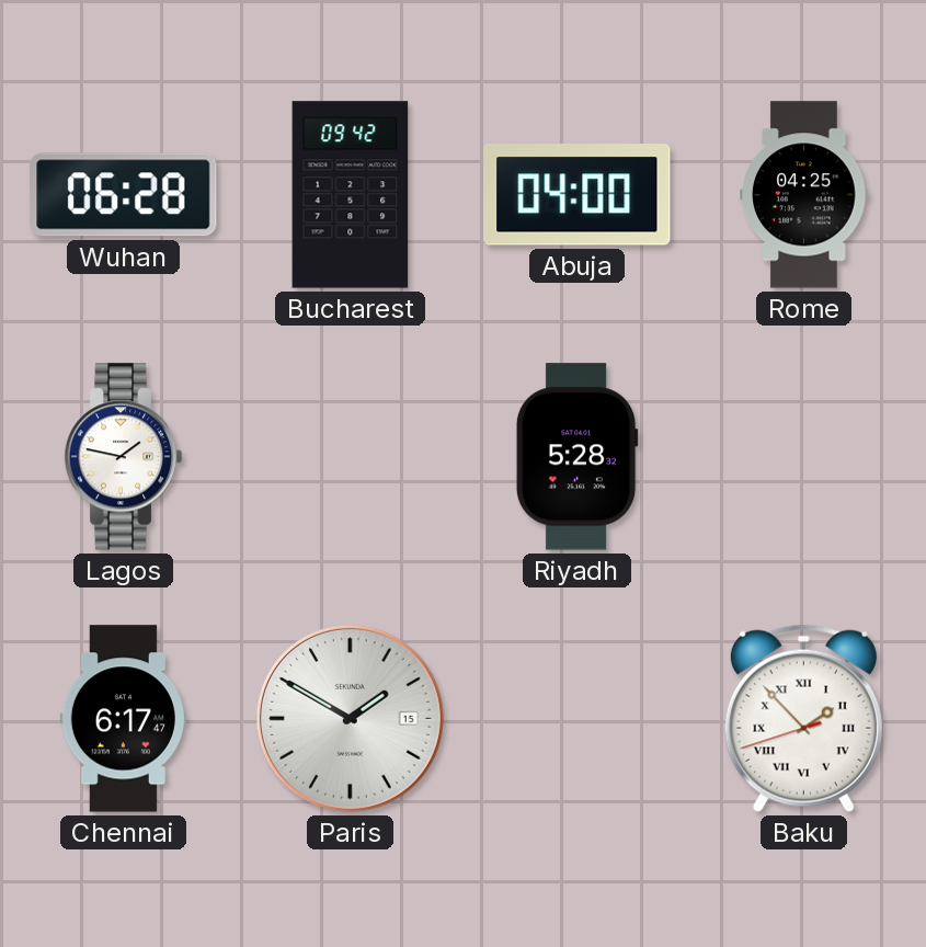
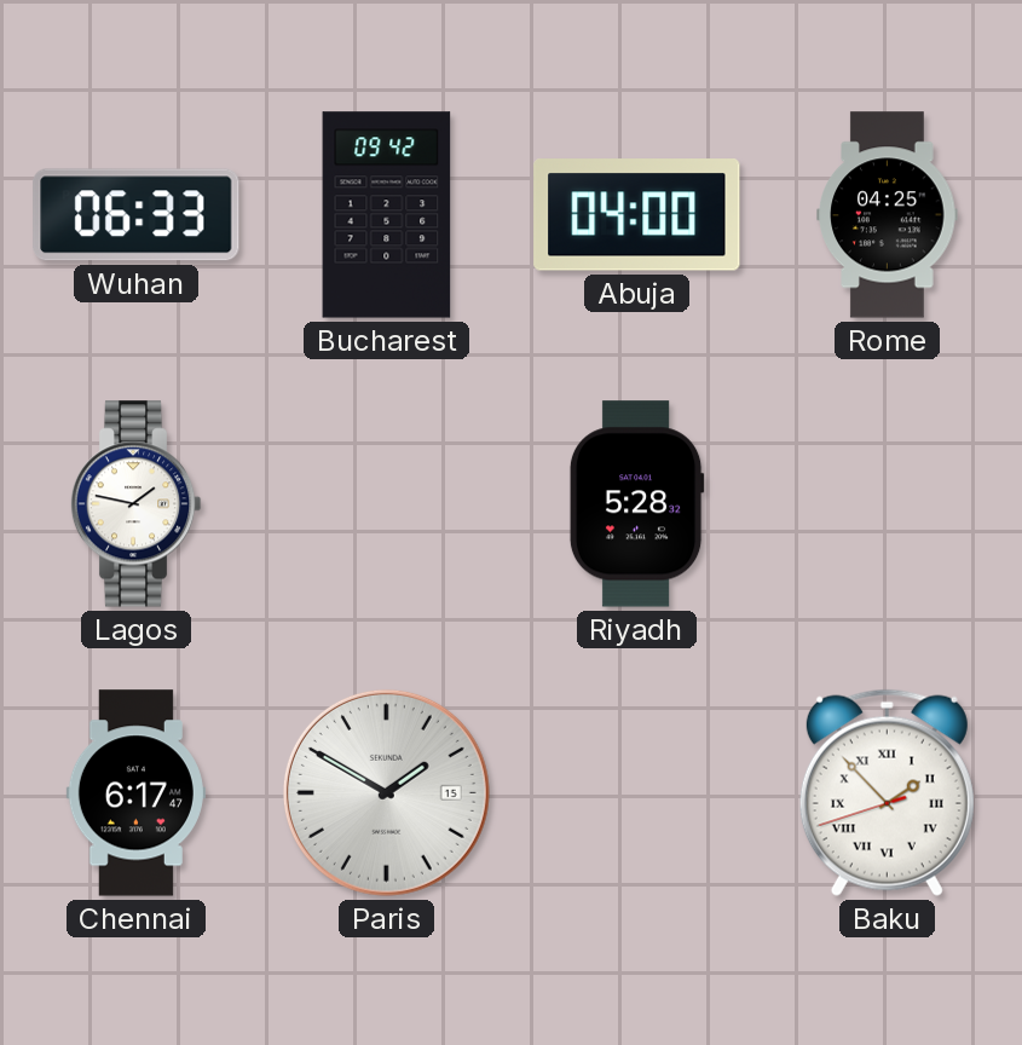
Wuhan: 06:28 -> 06:33 (137, 215)
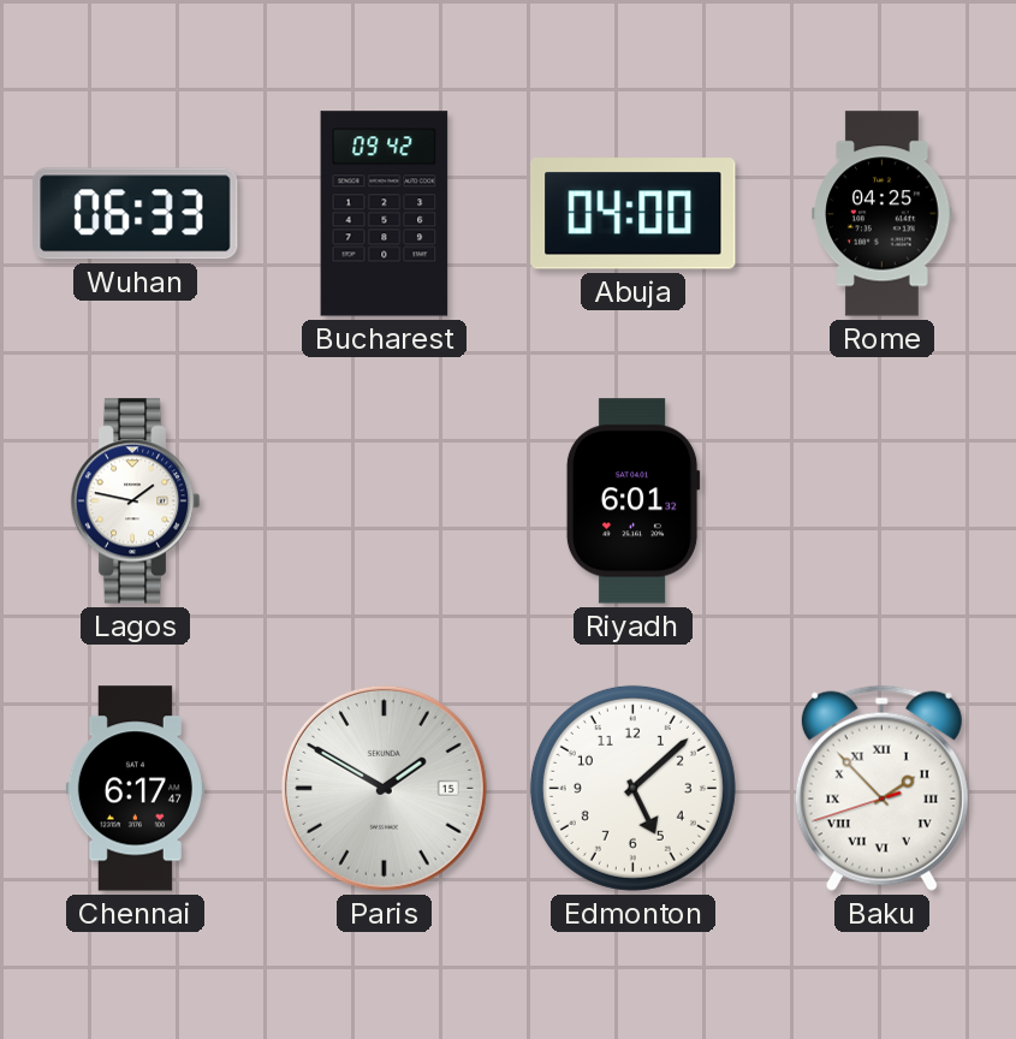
Riyadh: 5:28 -> 6:01 (632, 501)
Edmonton: none -> 5:08 (632, 788)
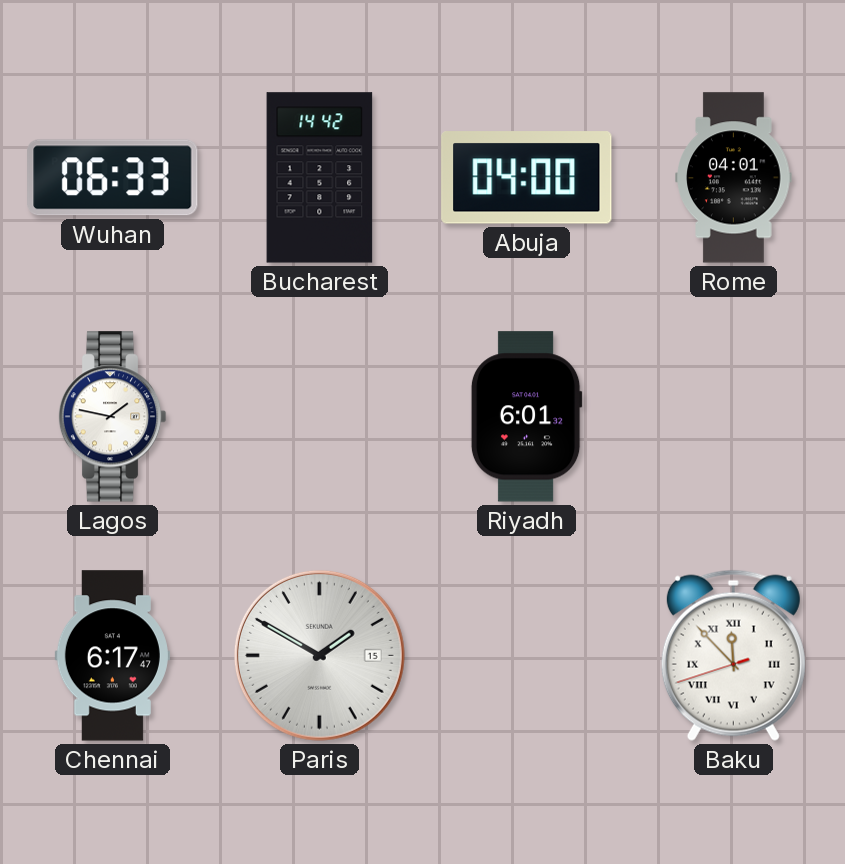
Bucharest: 09:42 -> 14:42 (320, 178)
Rome: 04:25 -> 04:01 (734, 178)
Edmonton: 5:08 -> none (632, 788)
Baku: 1:52 -> 11:52 (733, 655)
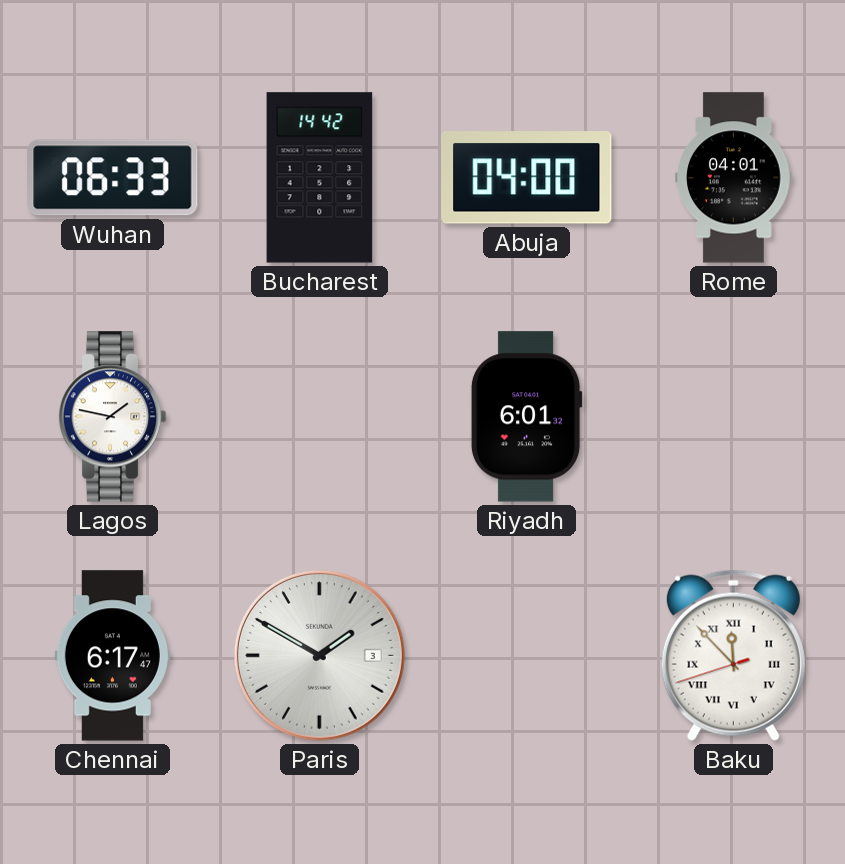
Paris date: 15 -> 3 (319, 655)
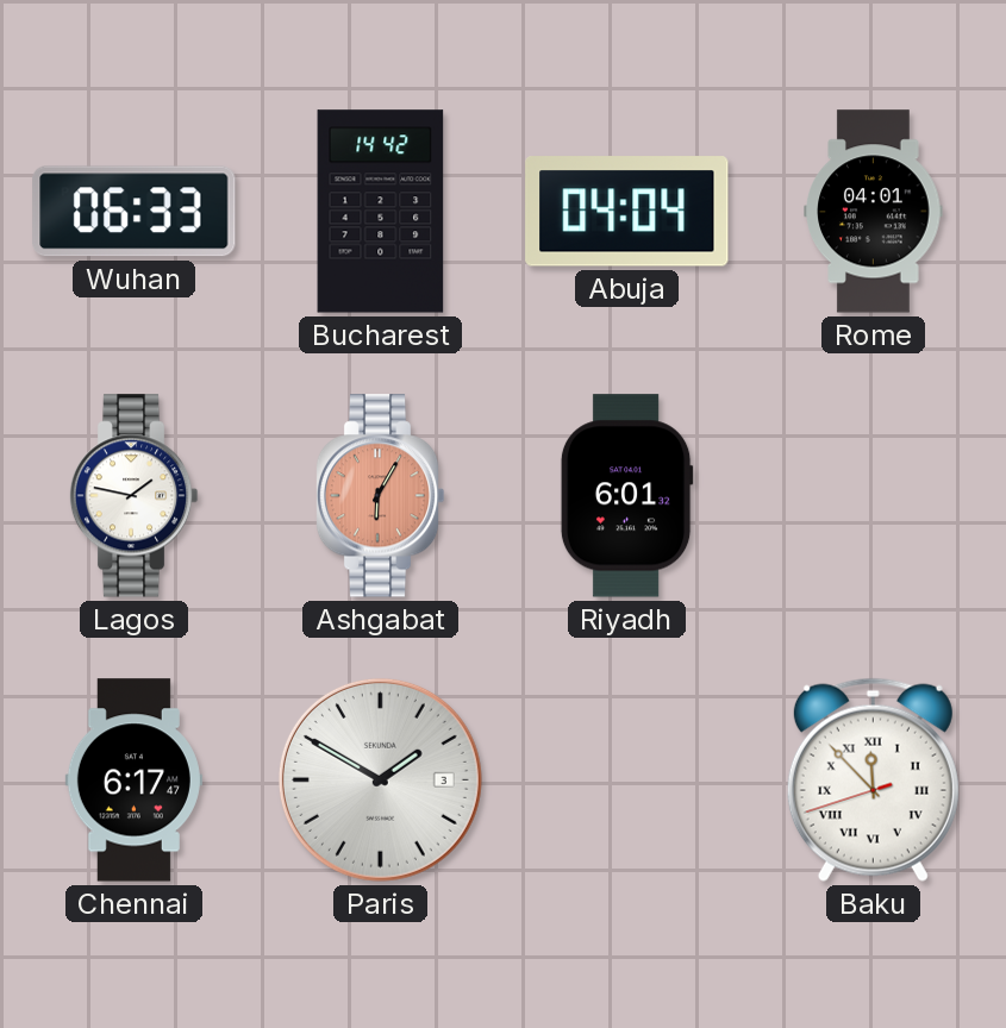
Abuja: 04:00 -> 04:04 (627, 212)
Ashgabat: none -> 6:05 (380, 496)
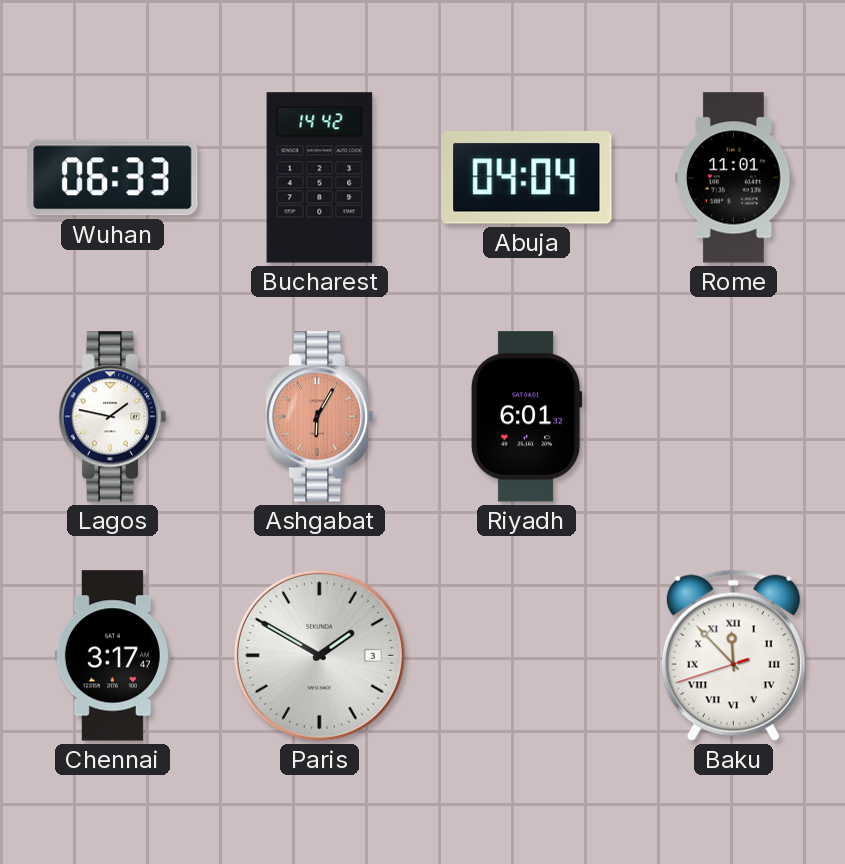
Rome: 04:01 -> 11:01 (734, 178)
Chennai: 6:17 -> 3:17 (112, 656)
